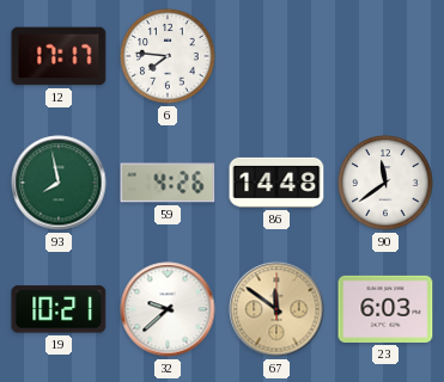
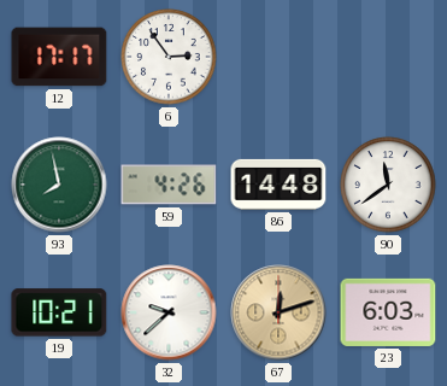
6: 7:46 -> 2:54 (169, 57)
67: 11:51 -> 12:12 (278, 312)
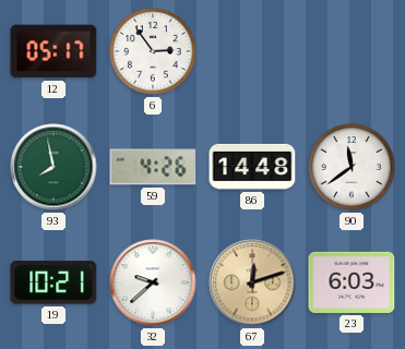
12: 17:17 -> 05:17 (53, 51)
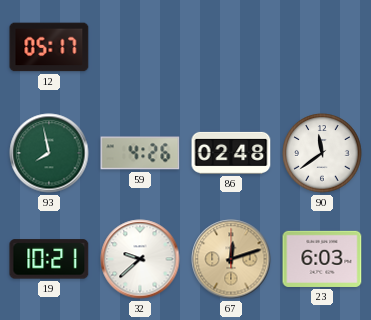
6: 2:54 -> none (153, 51)
86: 14:48 -> 02:48 (231, 153)
